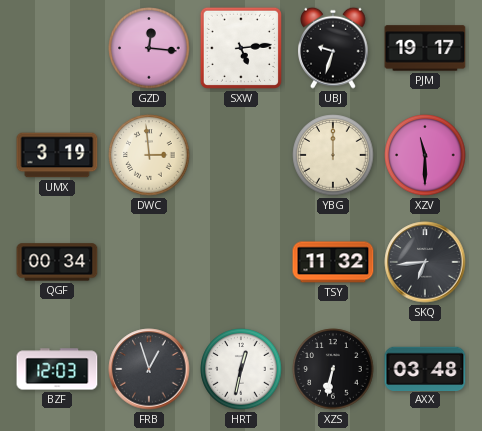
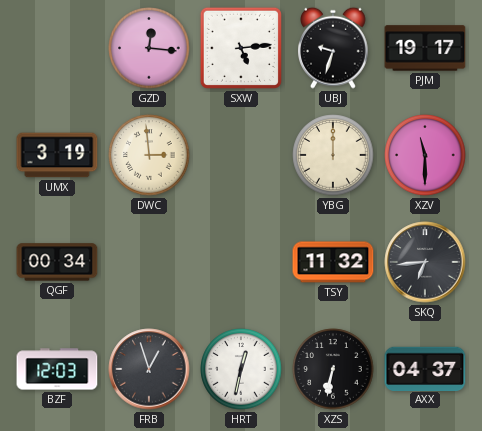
AXX: 03:48 -> 04:37 (425, 368)
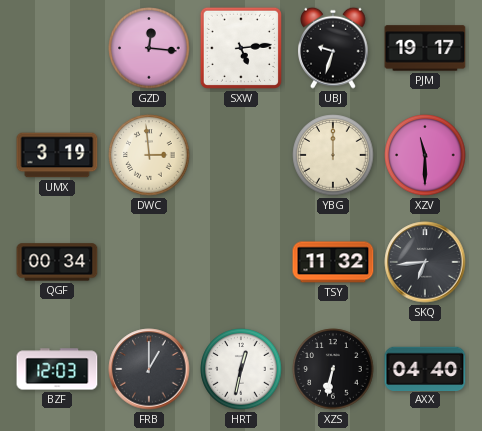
FRB: 12:57 -> 1:00 (149, 369)
AXX: 04:37 -> 04:40 (425, 368)
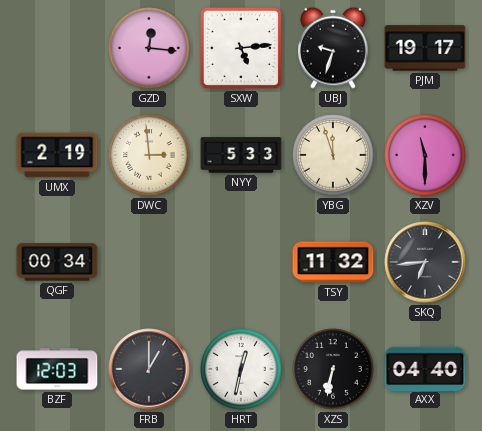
UMX: 3:19 -> 2:19 (57, 155)
NYY: none -> 5:33 (241, 155)
YBG: 12:00 -> 11:57 (333, 155)
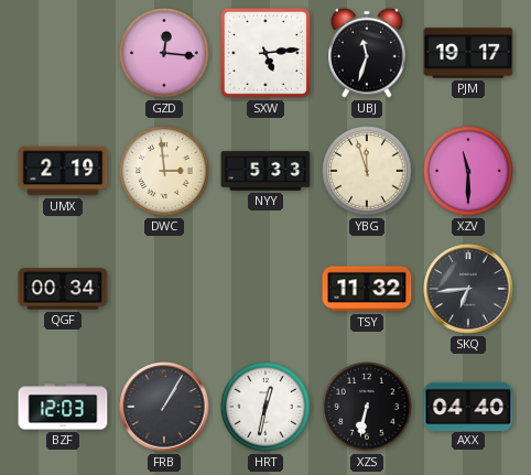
UBJ: 9:33 -> 11:33 (368, 53)
FRB: 1:00 -> 1:05 (164, 407)
